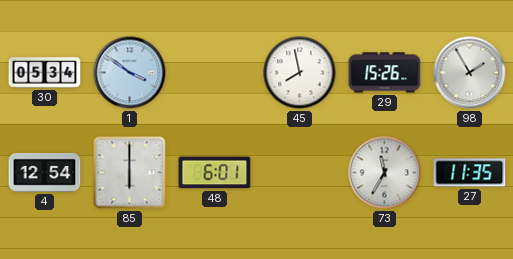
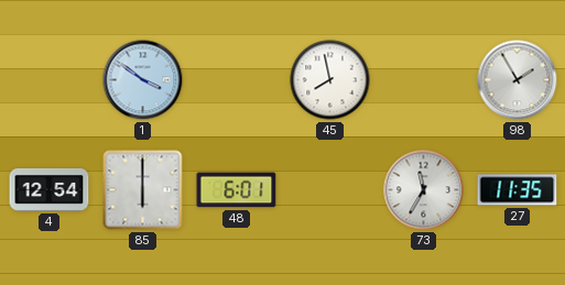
30: 05:34 -> none (45, 73)
29: 15:26 -> none (385, 73)
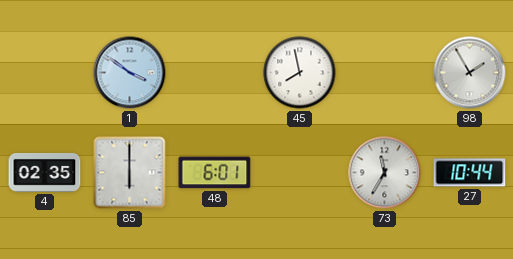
4: 12:54 -> 02:35 (45, 173)
27: 11:35 -> 10:44 (470, 173)
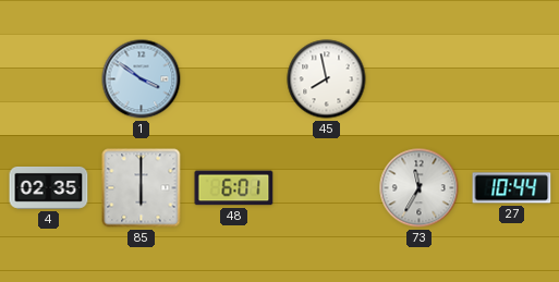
98: 1:55 -> none (470, 73)
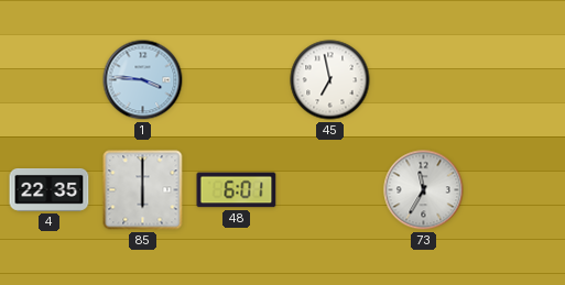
1: 3:51 -> 3:46 (143, 80)
45: 7:58 -> 6:58 (330, 80)
4: 02:35 -> 22:35 (50, 190)
27: 10:44 -> none (512, 188)
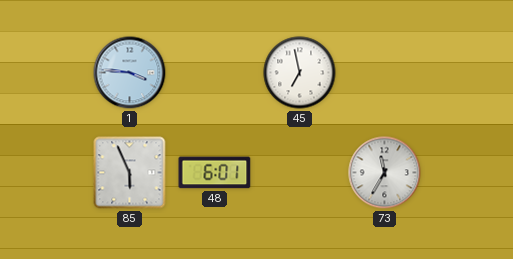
4: 22:35 -> none (50, 190)
85: 6:00 -> 5:56 (130, 173)
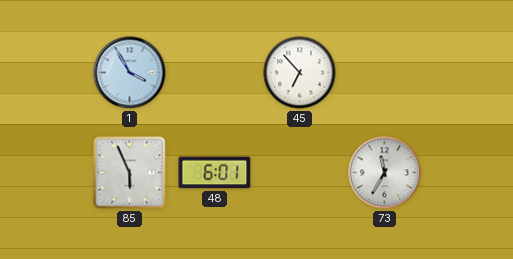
1: 3:46 -> 3:55 (130, 73)
45: 6:58 -> 6:53 (300, 73)
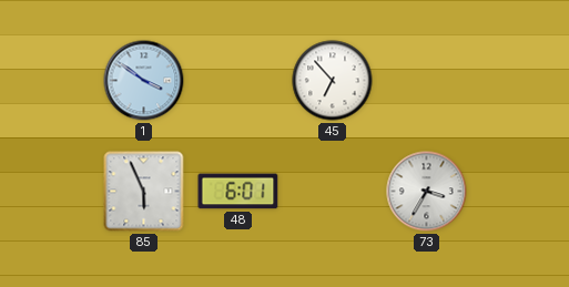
1: 3:55 -> 3:51 (144, 81)
73: 11:35 -> 3:35 (427, 192)
